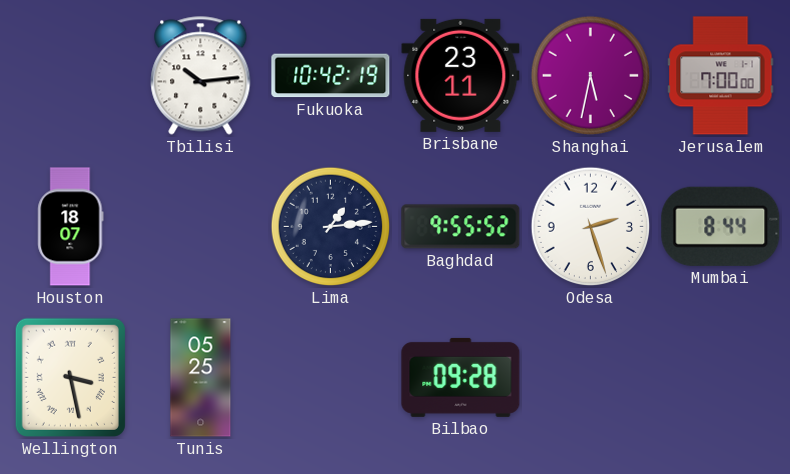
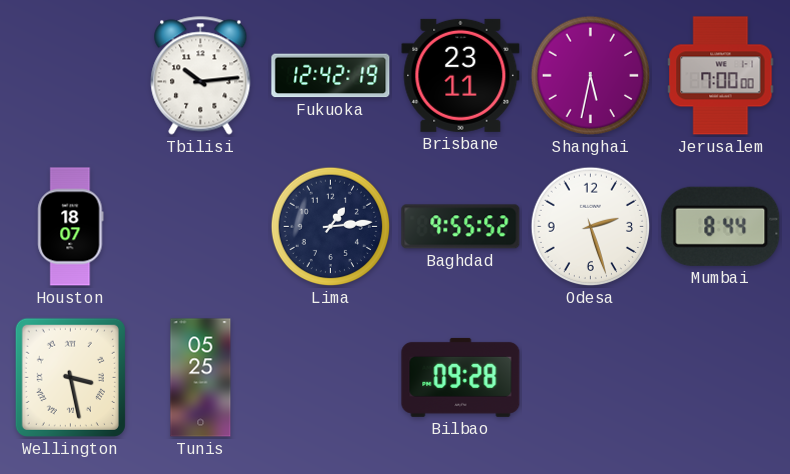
Fukuoka: 10:42 -> 12:42 (331, 76)
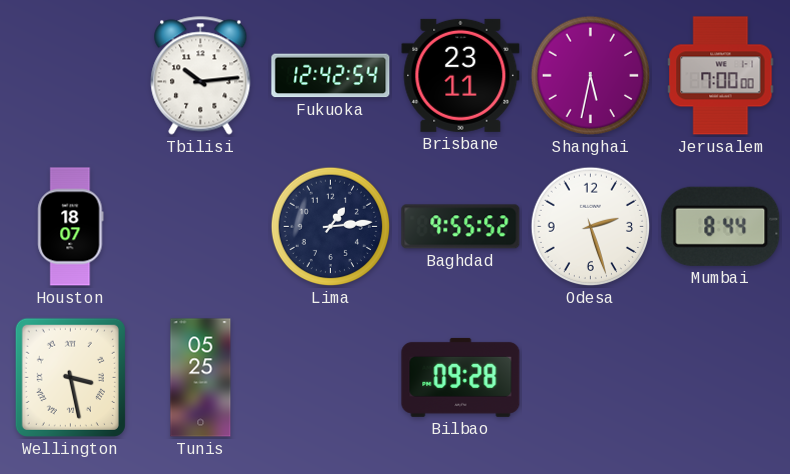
Fukuoka: 12:42:19 -> 12:42:54 (331, 76)
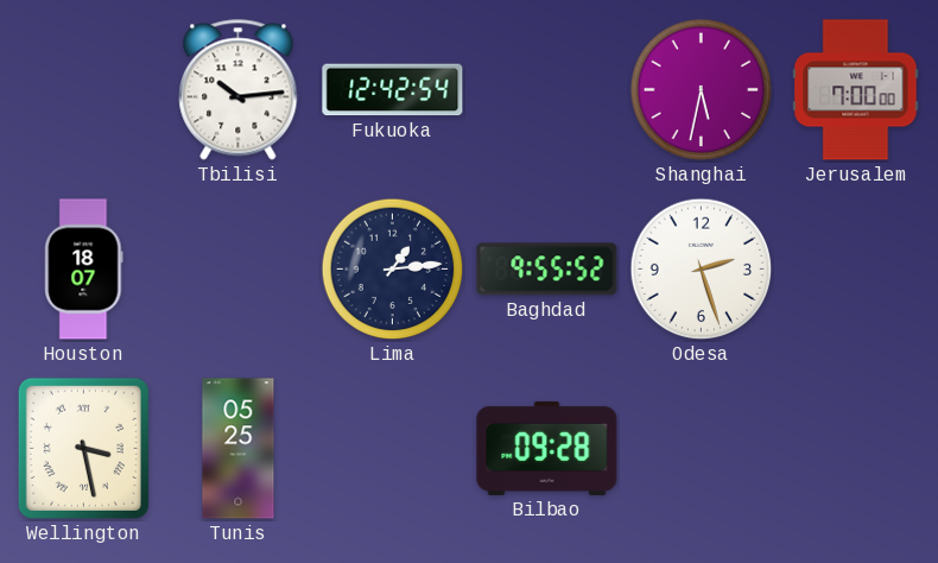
Brisbane: 23:11 -> none (461, 75)
Mumbai: 8:44 -> none (721, 226)
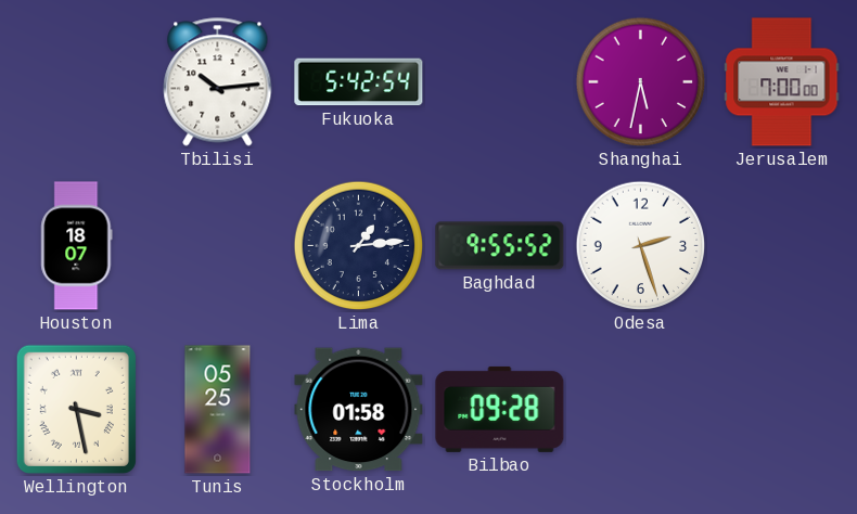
Fukuoka: 12:42 -> 5:42 (359, 82)
Stockholm: none -> 01:58 (359, 410)
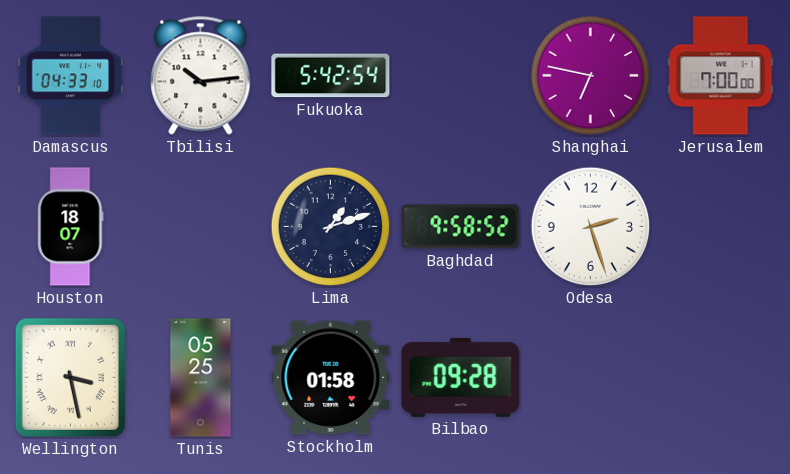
Damascus: none -> 04:33 (71, 76)
Shanghai: 5:32 -> 6:47 (591, 76)
Lima: 1:14 -> 1:12 (331, 227)
Baghdad: 9:55 -> 9:58 (461, 227)
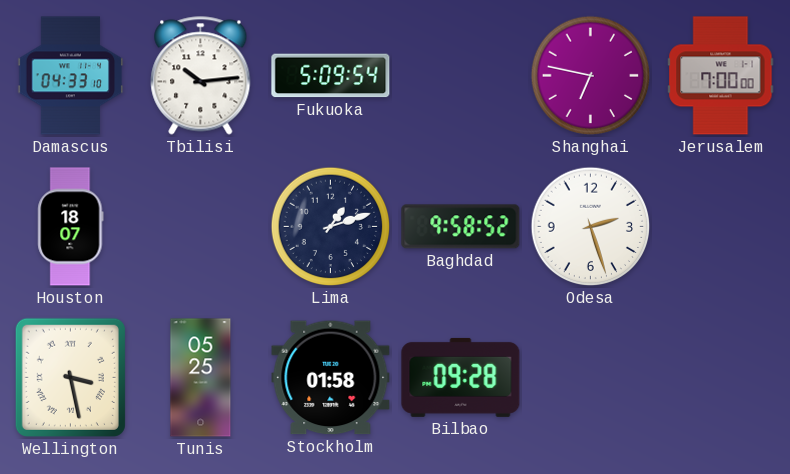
Fukuoka: 5:42 -> 5:09 (331, 76)
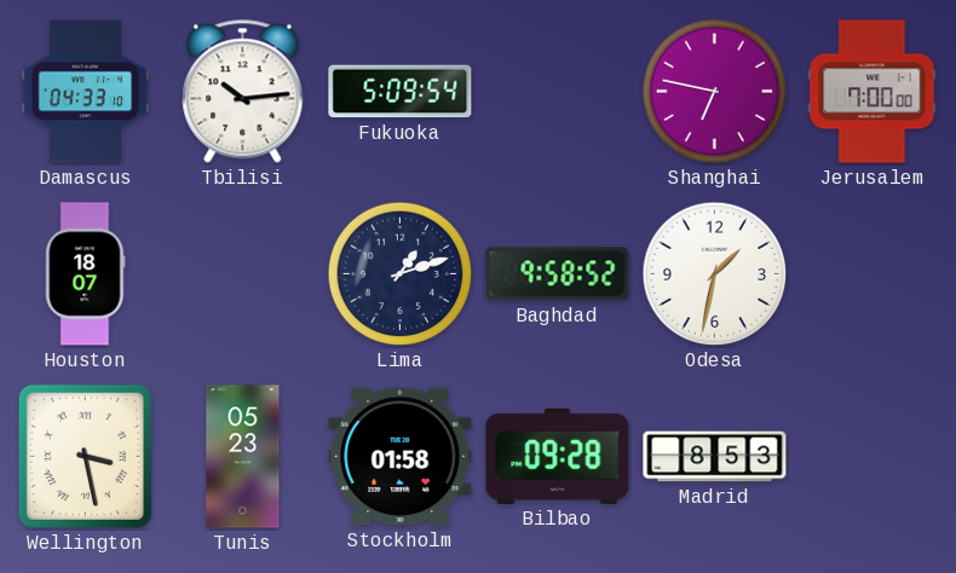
Odesa: 2:27 -> 1:32 (715, 274)
Tunis: 05:25 -> 05:23 (243, 457)
Madrid: none -> 8:53 (715, 457)
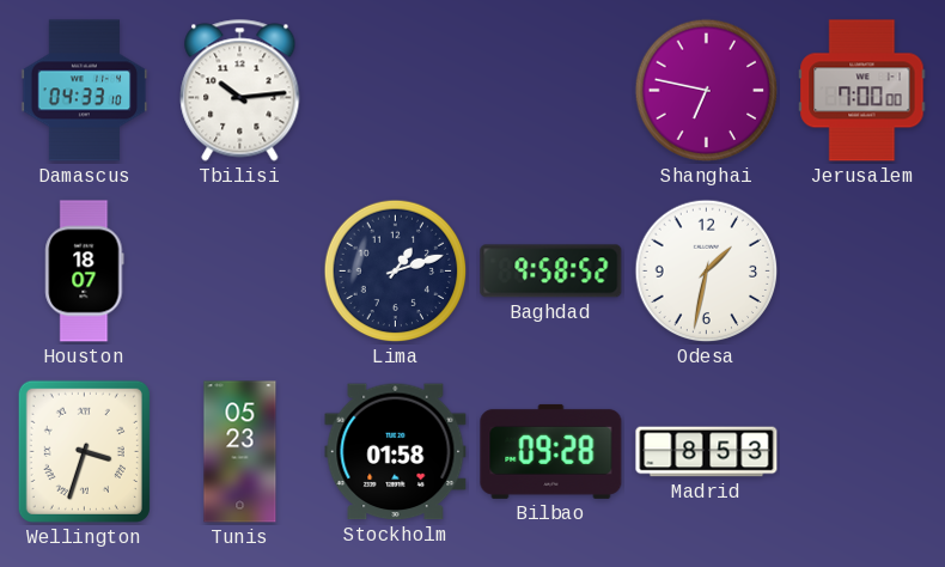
Fukuoka: 5:09 -> none (401, 92)
Wellington: 3:28 -> 3:33 (84, 451)
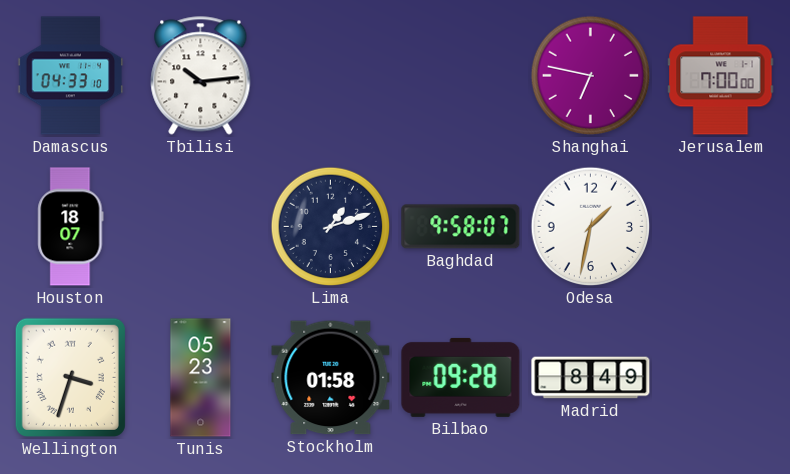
Baghdad: 9:58:52 -> 9:58:07 (461, 227)
Madrid: 8:53 -> 8:49 (591, 378)
